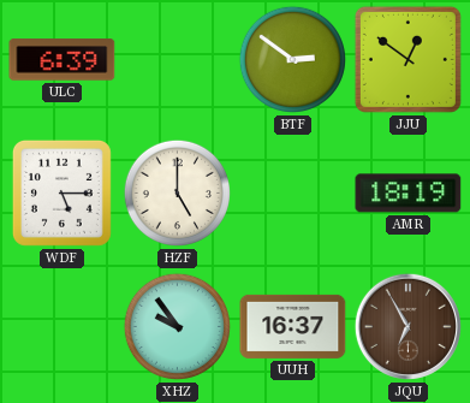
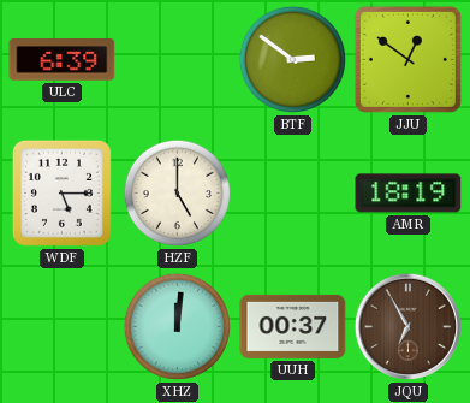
XHZ: 9:54 -> 12:01 (177, 326)
UUH: 16:37 -> 00:37 (293, 326)
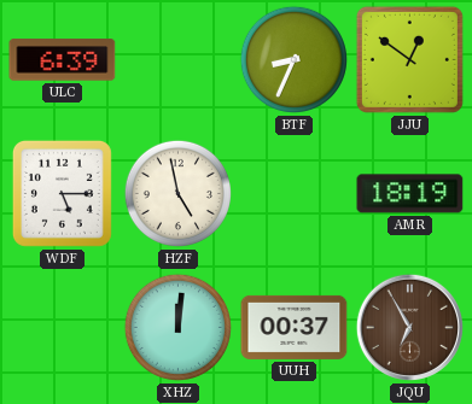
BTF: 2:51 -> 8:34 (293, 59)
HZF: 5:00 -> 4:58 (177, 193)
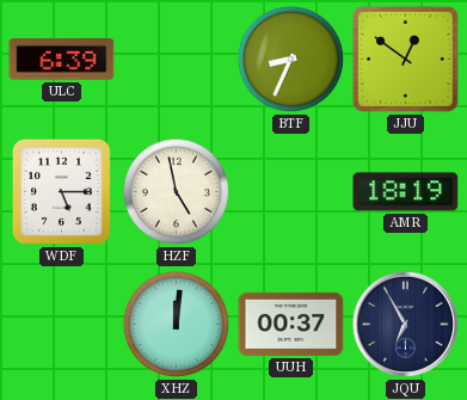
JQU dial: brown -> navy (405, 324)
